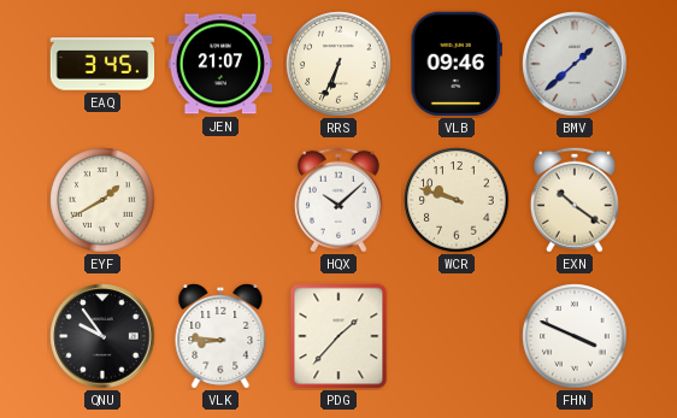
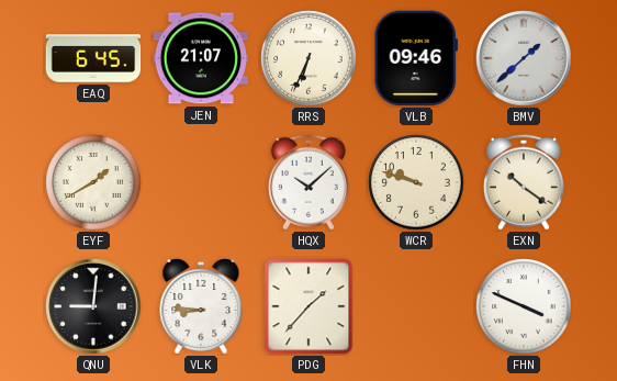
EAQ: 3:45 -> 6:45 (93, 58)
QNU: 9:54 -> 9:01 (93, 306)
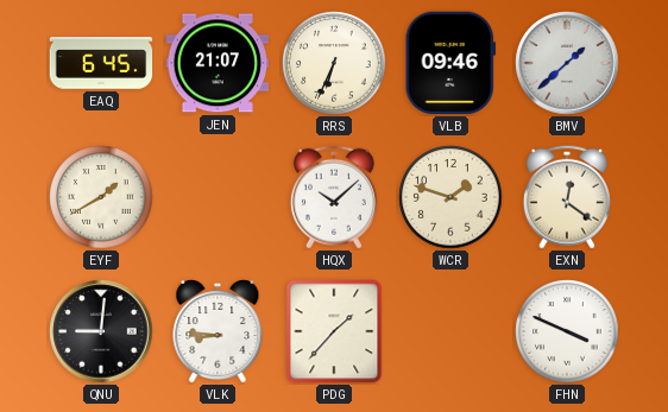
WCR: 9:48 -> 1:48 (450, 197)
EXN: 10:21 -> 12:21 (567, 197)
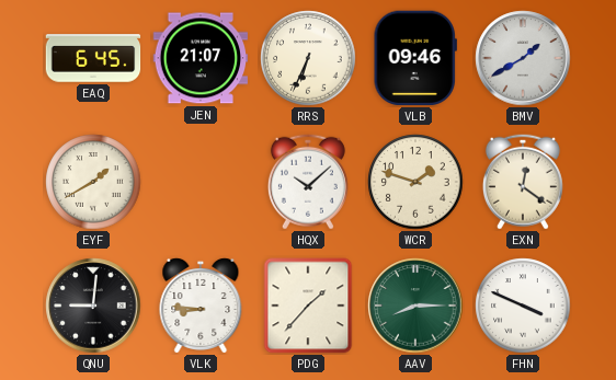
BMV: 1:38 -> 1:40 (523, 58)
AAV: none -> 8:15 (415, 306)
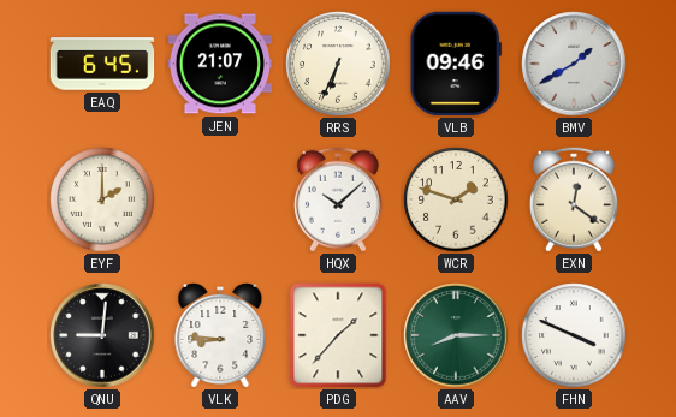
EYF: 1:40 -> 2:00 (102, 199)
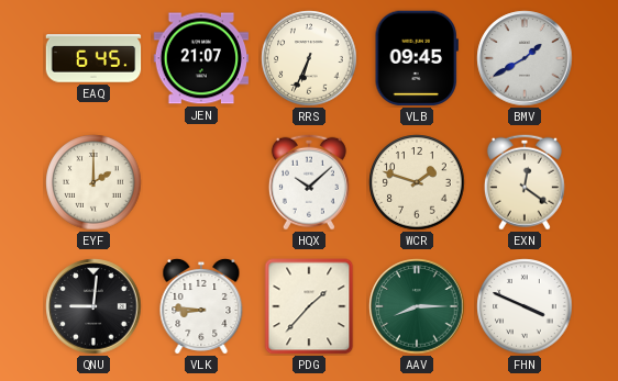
VLB: 09:46 -> 09:45 (417, 58)
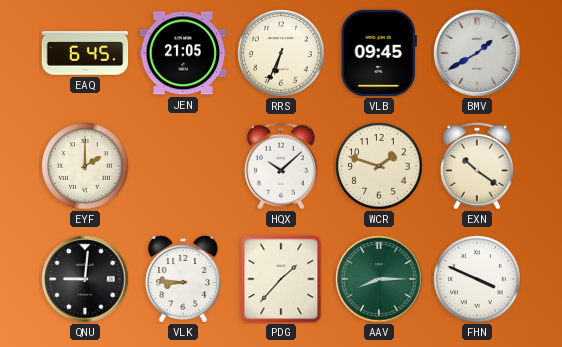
JEN: 21:07 -> 21:05 (183, 53)
EXN: 12:21 -> 10:21 (477, 166)
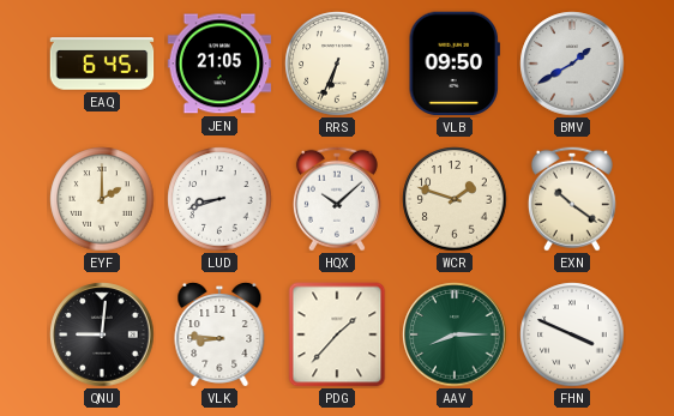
VLB: 09:45 -> 09:50 (455, 64)
LUD: none -> 8:42 (219, 199)
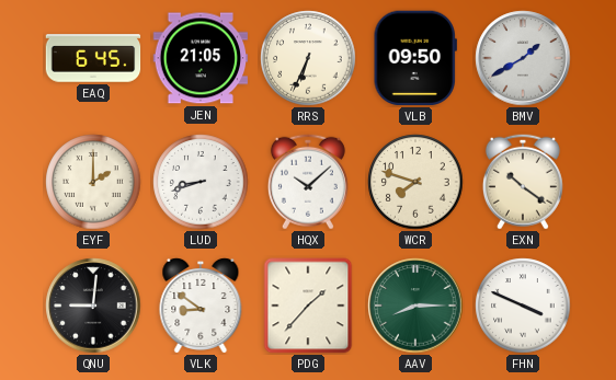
WCR: 1:48 -> 7:48 (415, 182)
VLK: 8:46 -> 8:51 (201, 306)
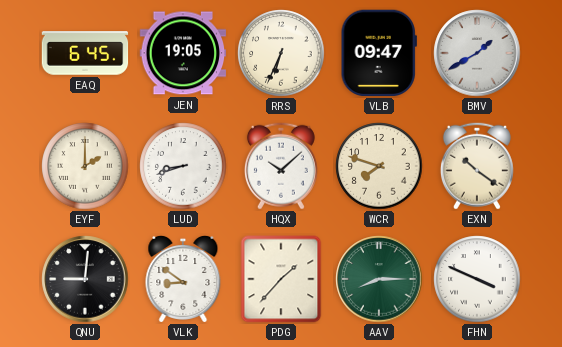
JEN: 21:05 -> 19:05 (183, 53)
VLB: 09:50 -> 09:47 (379, 53)
